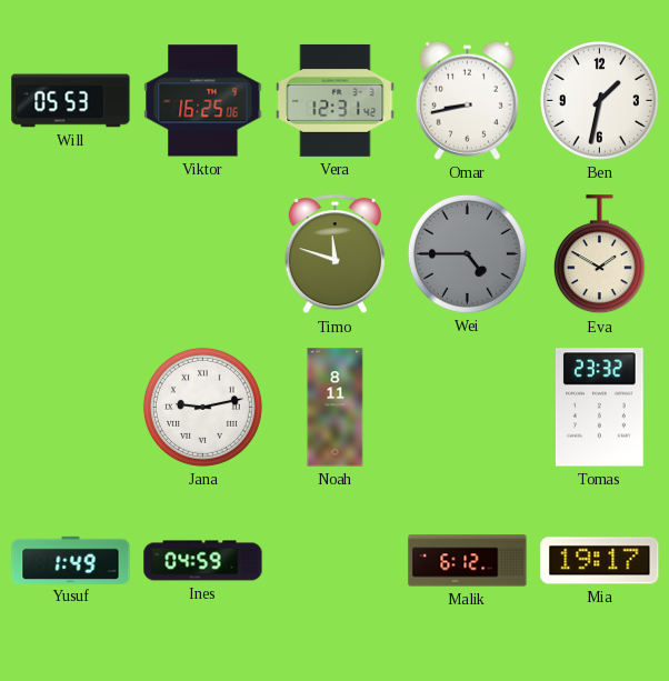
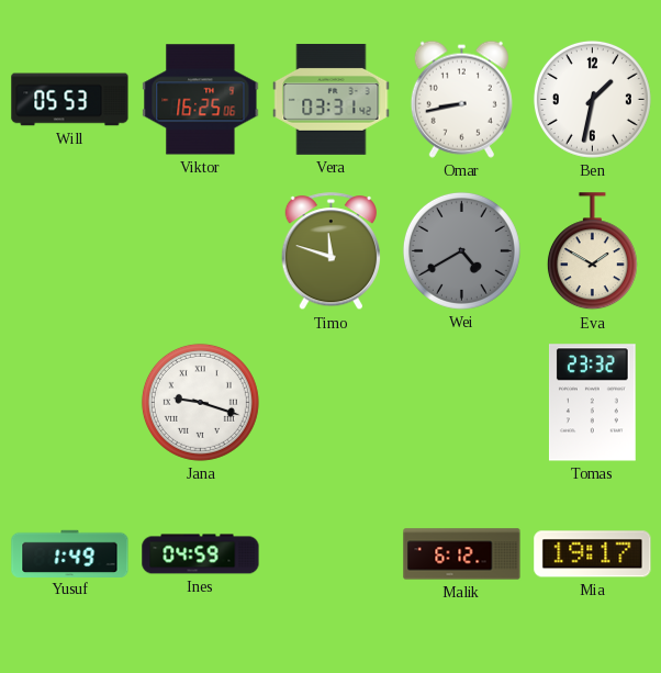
Vera: 12:31 -> 03:31 (332, 99)
Wei: 4:45 -> 4:40 (461, 250)
Jana: 9:13 -> 9:18 (200, 402)
Noah: 8:11 -> none (336, 408)
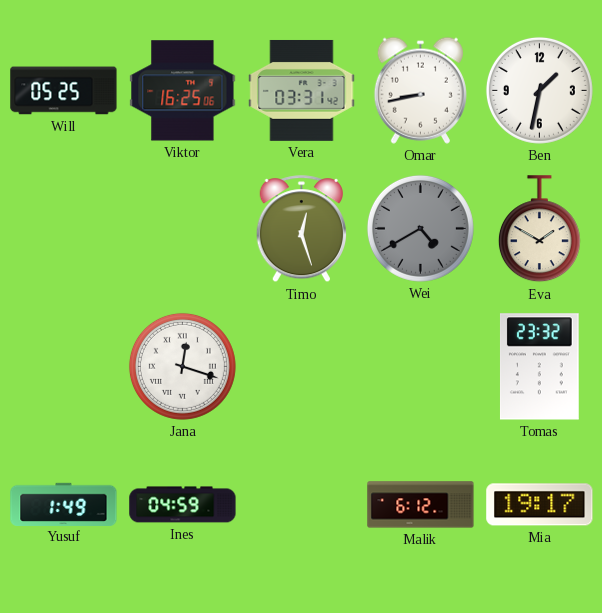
Will: 05:53 -> 05:25 (64, 91)
Timo: 11:48 -> 12:27 (301, 229)
Jana: 9:18 -> 12:18 (182, 366)
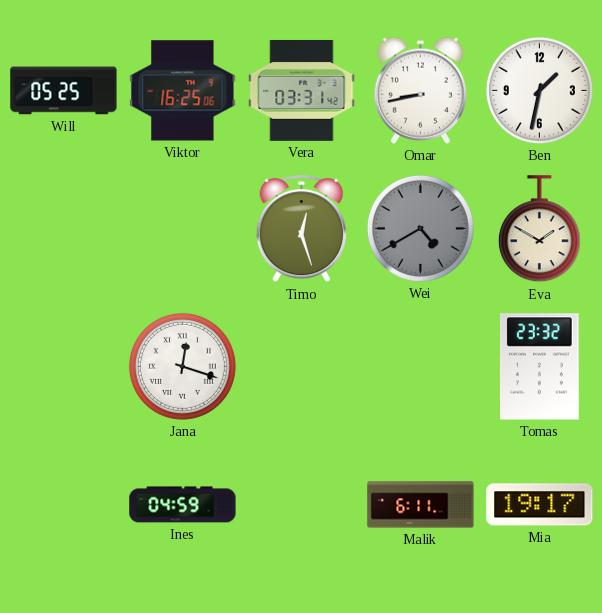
Yusuf: 1:49 -> none (64, 504)
Malik: 6:12 -> 6:11 (421, 505)
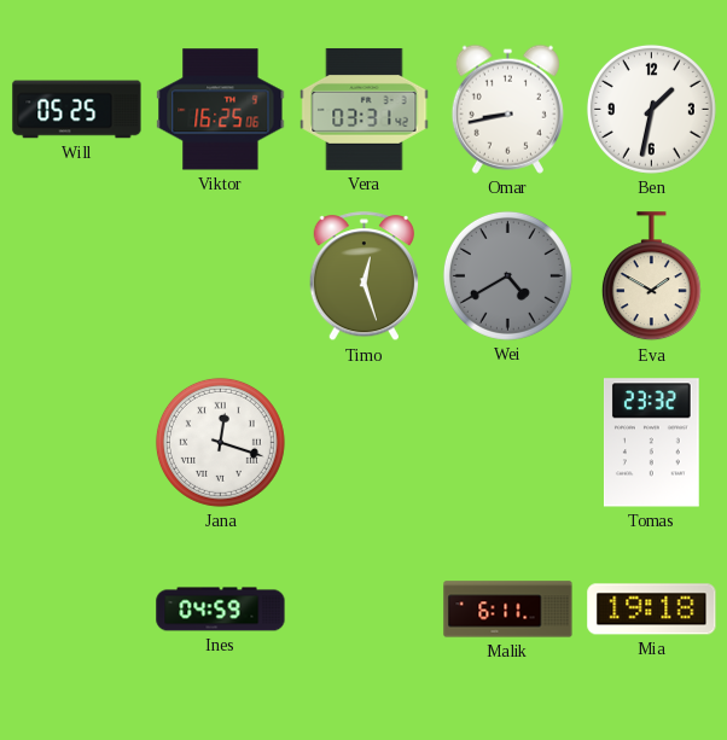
Mia: 19:17 -> 19:18 (652, 610)
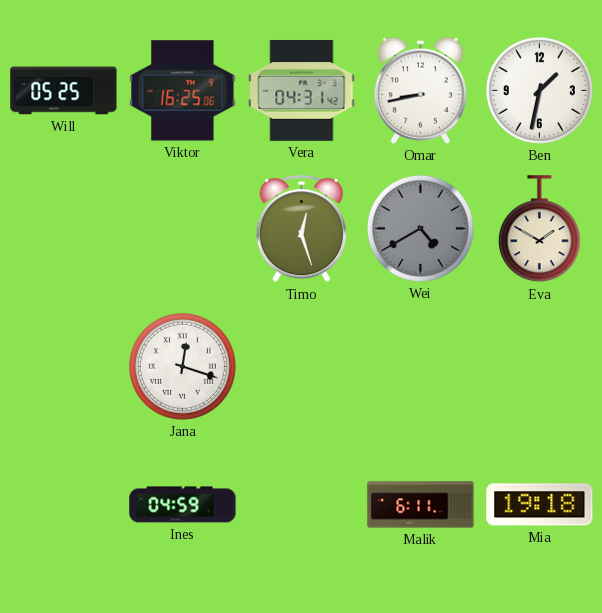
Vera: 03:31 -> 04:31 (302, 90)
Tomas: 23:32 -> none (651, 443)
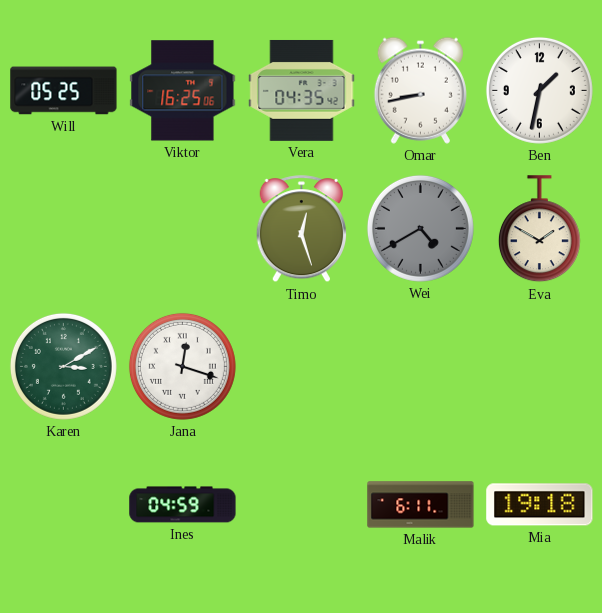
Vera: 04:31 -> 04:35 (302, 90)
Karen: none -> 3:10 (63, 366)
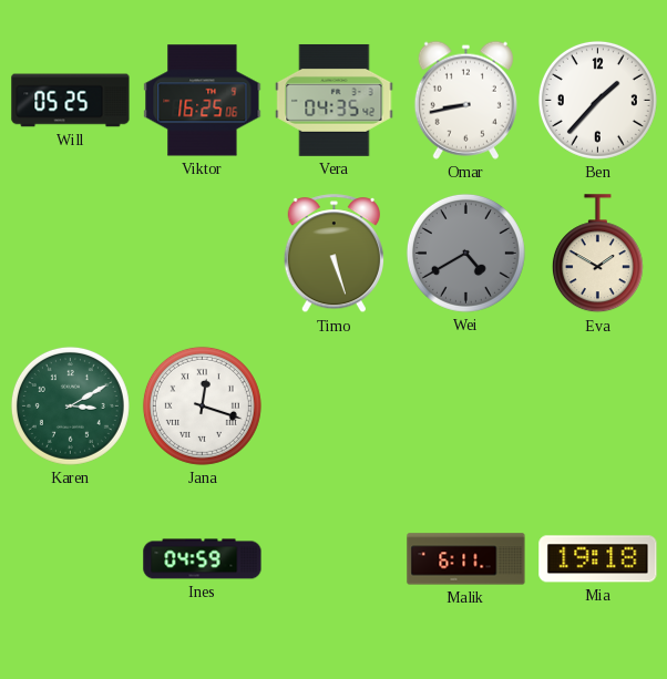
Ben: 1:32 -> 1:37 (597, 100)
Timo: 12:27 -> 5:27 (334, 254)
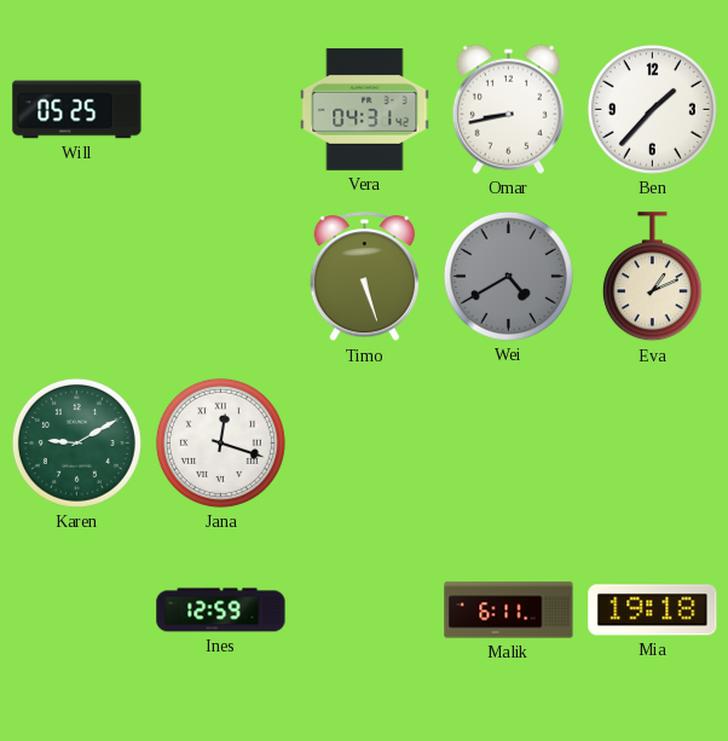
Viktor: 16:25 -> none (203, 101)
Vera: 04:35 -> 04:31 (365, 109)
Eva: 1:50 -> 1:11 (652, 277)
Karen: 3:10 -> 9:10 (76, 442)
Ines: 04:59 -> 12:59 (221, 610)
